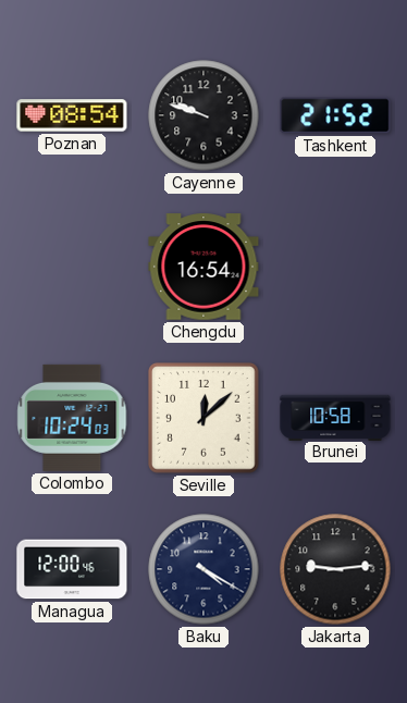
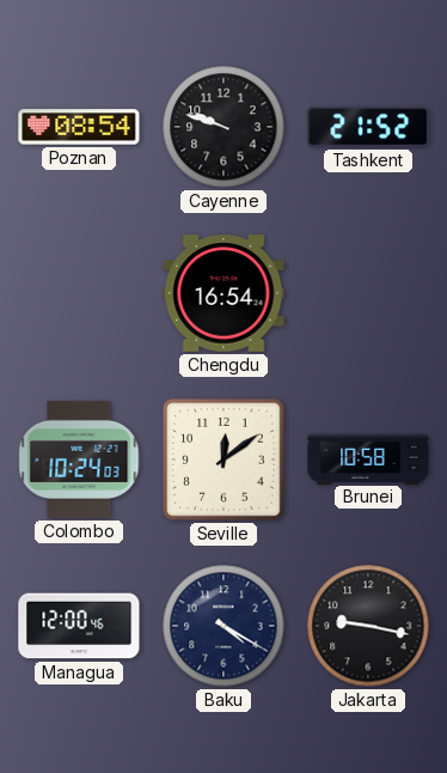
Seville: 12:08 -> 12:09 (223, 459)
Jakarta: 9:14 -> 9:17 (368, 626)
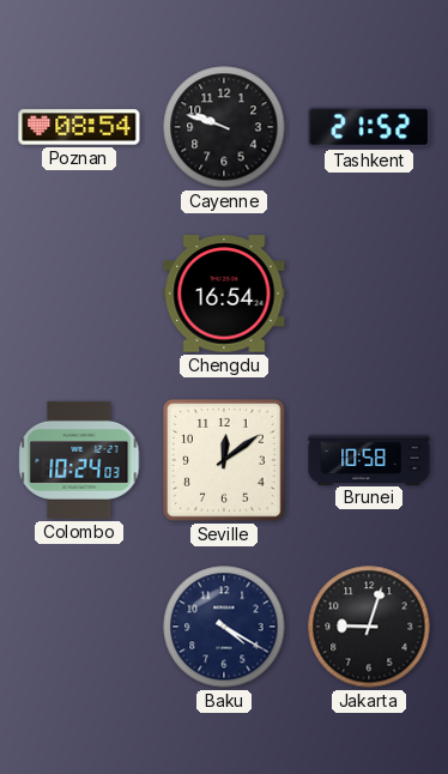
Managua: 12:00 -> none (79, 626)
Jakarta: 9:17 -> 9:03 (369, 627)
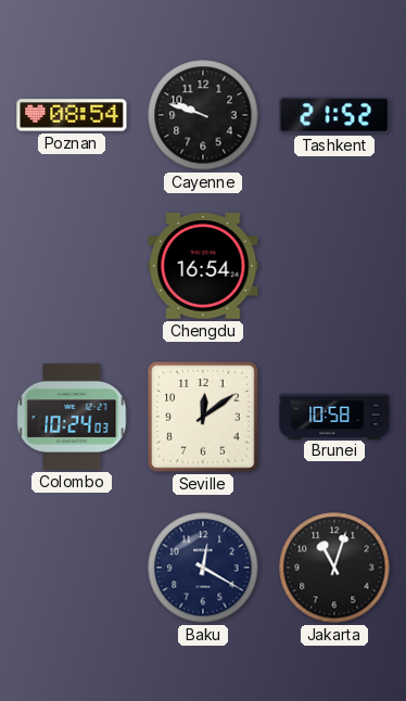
Baku: 4:20 -> 12:20 (203, 568)
Jakarta: 9:03 -> 11:03 (334, 568)
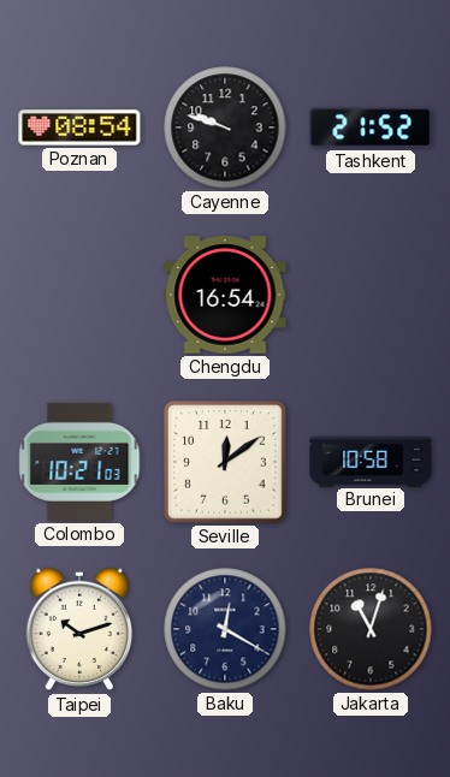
Colombo: 10:24 -> 10:21 (79, 462)
Taipei: none -> 10:12 (79, 629)
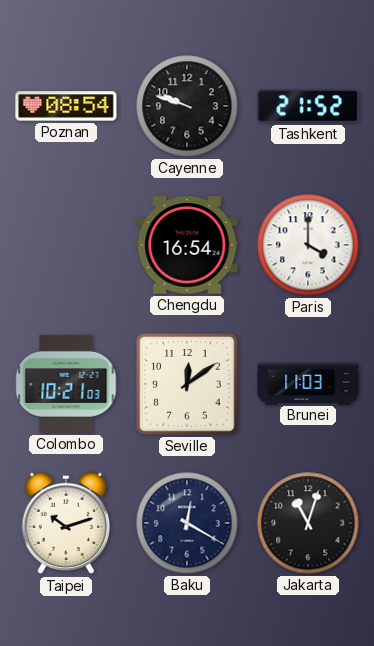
Paris: none -> 4:00 (308, 245)
Brunei: 10:58 -> 11:03 (308, 383)
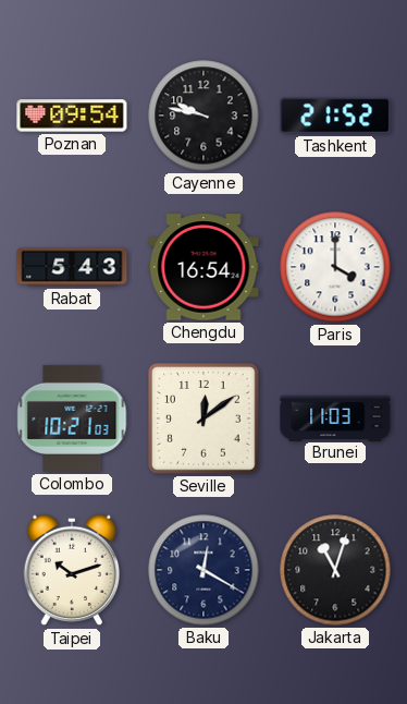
Poznan: 08:54 -> 09:54 (72, 116)
Cayenne: 9:48 -> 9:47 (203, 116)
Rabat: none -> 5:43 (72, 267)
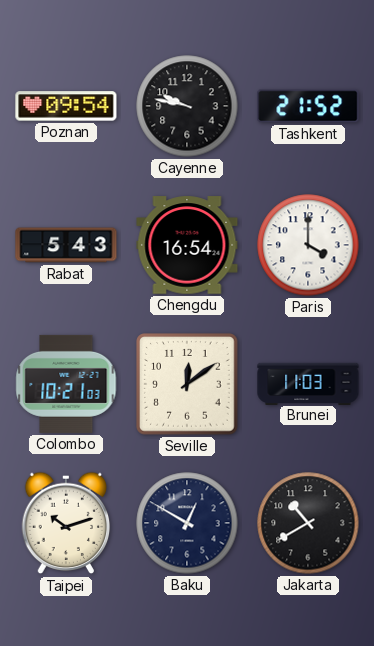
Baku: 12:20 -> 12:50 (187, 523)
Jakarta: 11:03 -> 10:40 (308, 523)
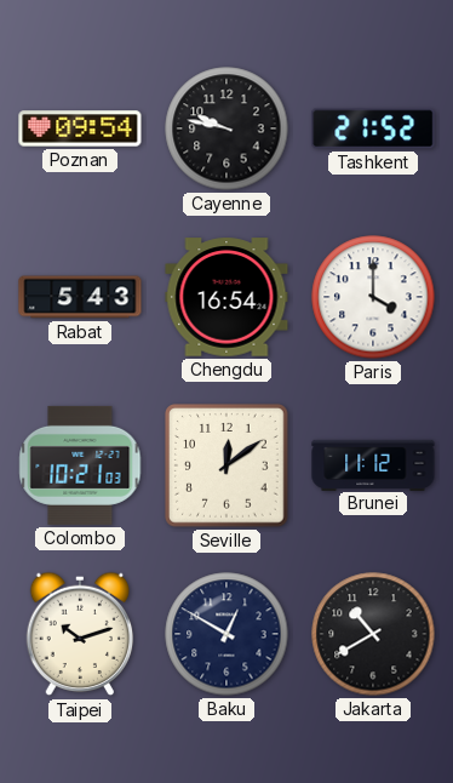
Brunei: 11:03 -> 11:12 (373, 464)
